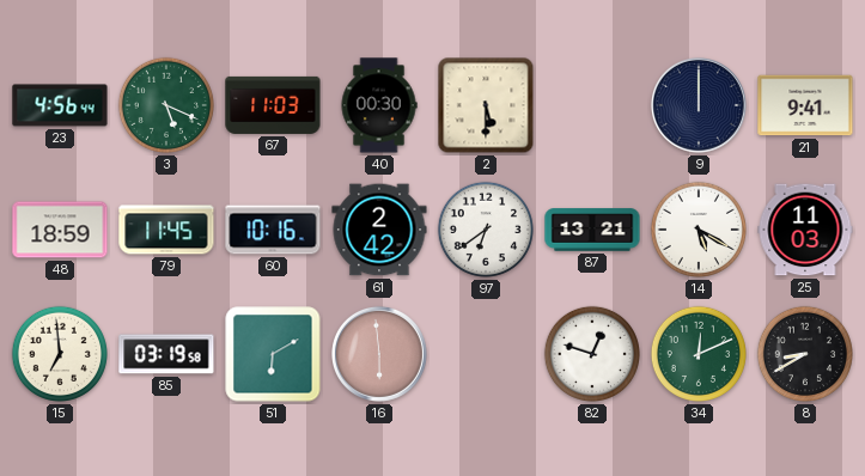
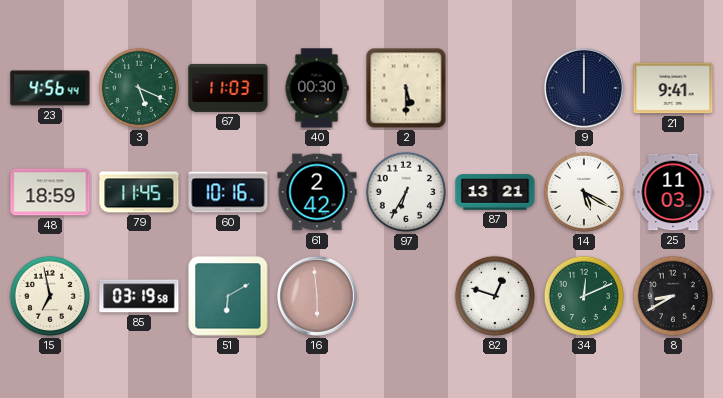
97: 6:39 -> 6:35 (406, 192)
15: 6:59 -> 6:58 (50, 296)
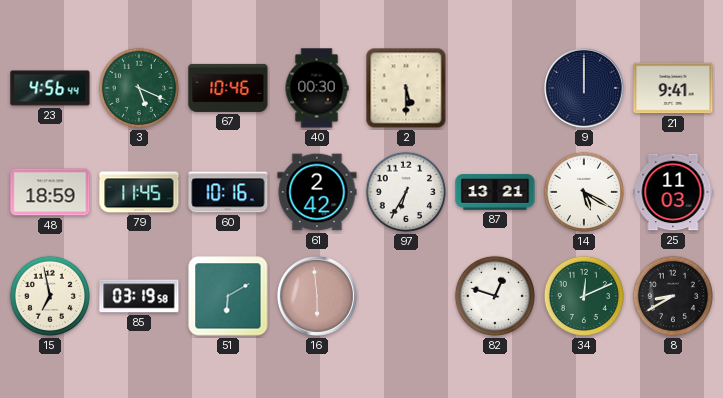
67: 11:03 -> 10:46 (228, 88)
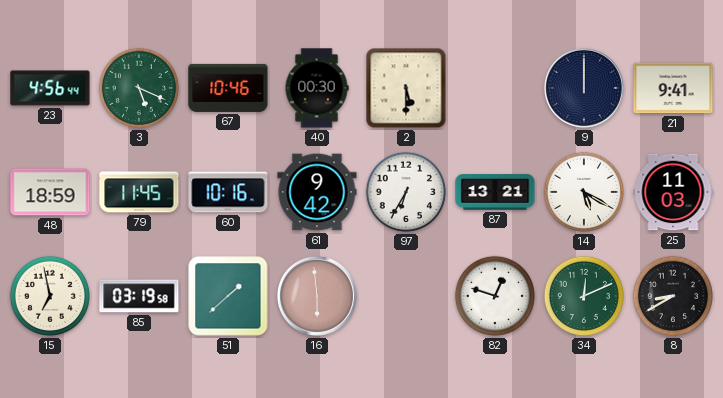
61: 2:42 -> 9:42 (317, 192)
51: 6:10 -> 1:38 (228, 296)
